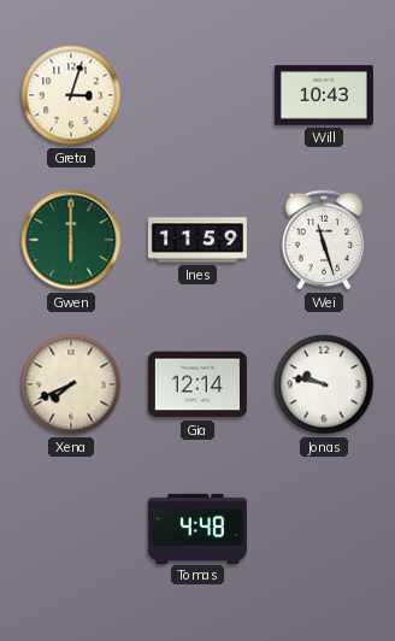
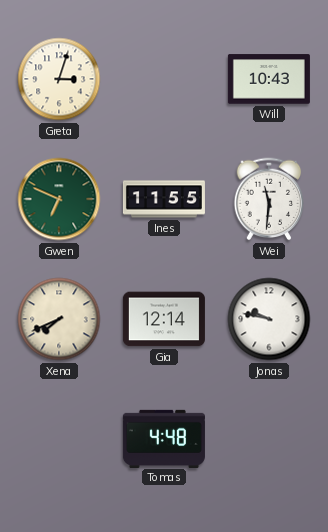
Gwen: 6:00 -> 6:49 (59, 199)
Ines: 11:59 -> 11:55 (164, 199)
Wei: 11:27 -> 11:31 (269, 199)
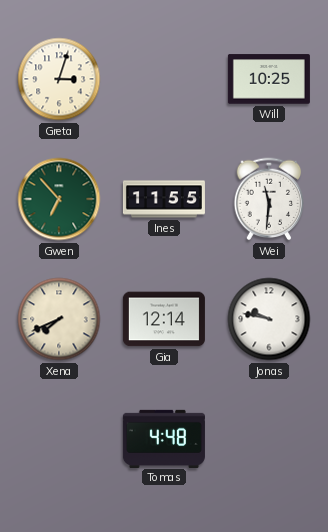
Will: 10:43 -> 10:25 (269, 79)
Gwen: 6:49 -> 6:53 (59, 199)
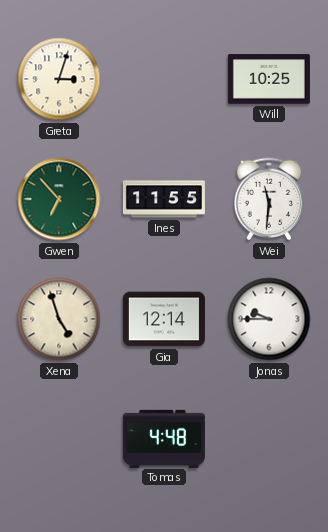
Xena: 7:41 -> 4:57 (59, 319)
Jonas: 9:47 -> 9:45 (269, 319)
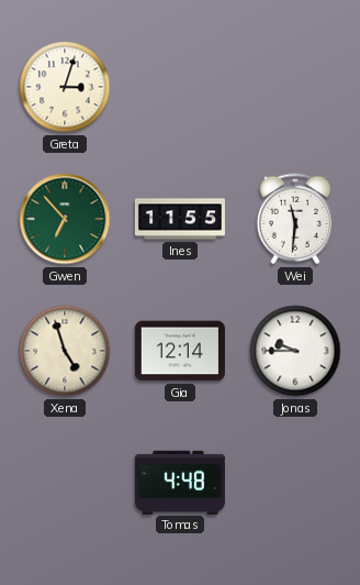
Will: 10:25 -> none (269, 79)
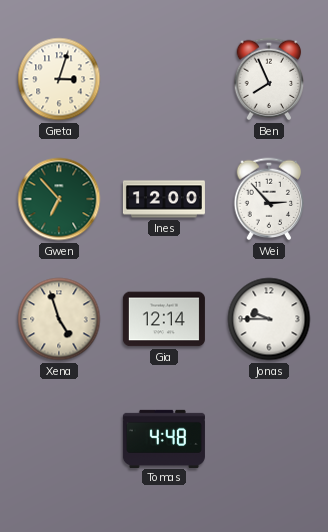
Ben: none -> 7:56 (269, 79)
Ines: 11:55 -> 12:00 (164, 199)
Wei: 11:31 -> 2:53 (269, 199)
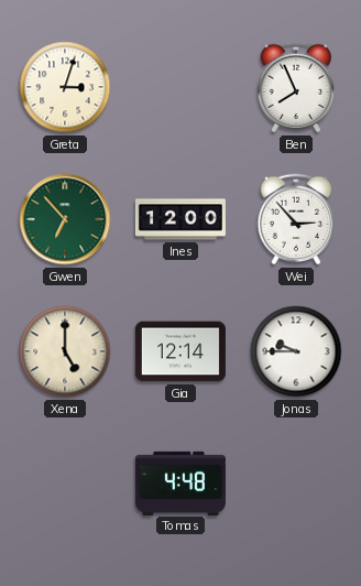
Xena: 4:57 -> 5:00 (65, 351)
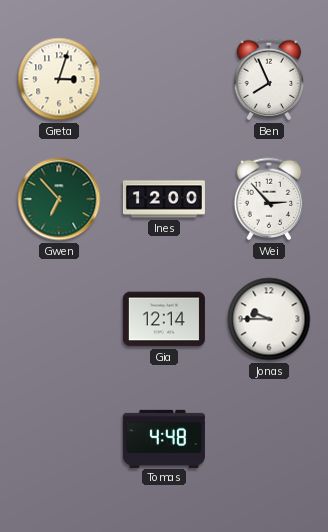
Xena: 5:00 -> none (65, 351)
